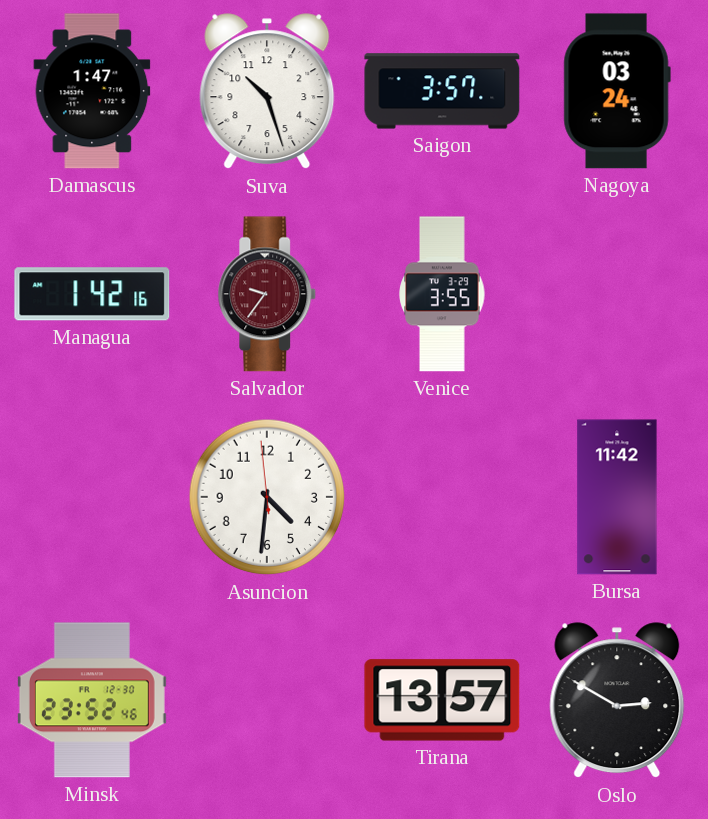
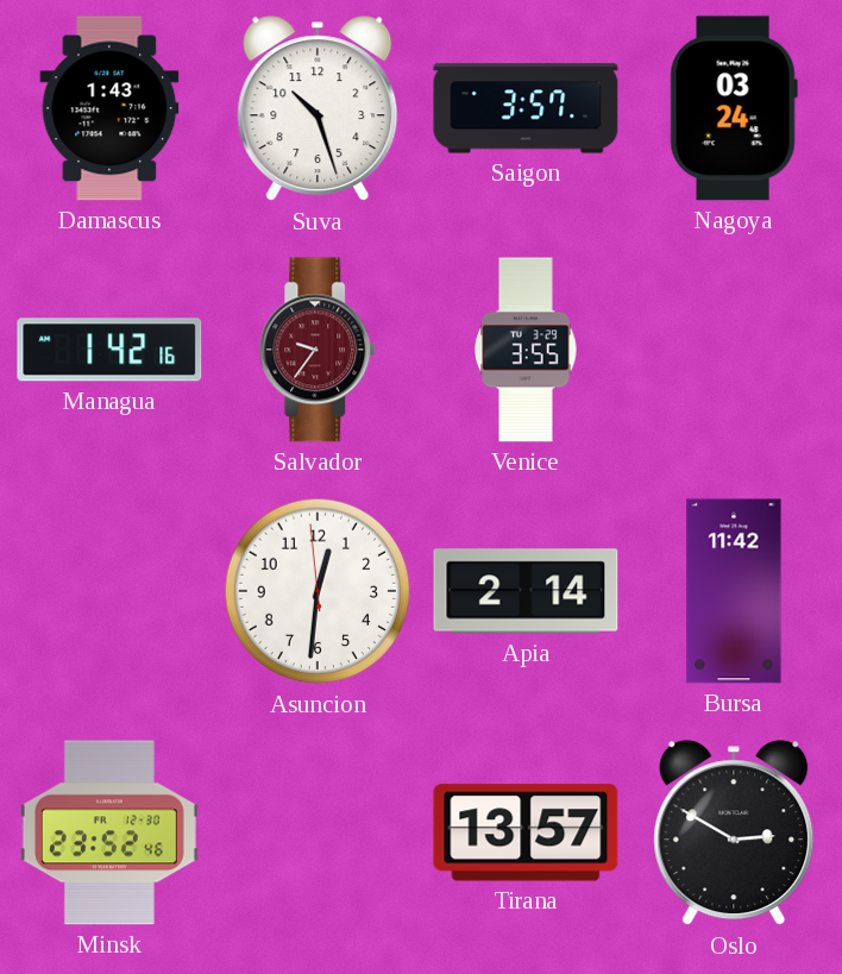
Damascus: 1:47 -> 1:43 (109, 108)
Asuncion: 4:30 -> 12:30 (318, 591)
Apia: none -> 2:14 (526, 591)
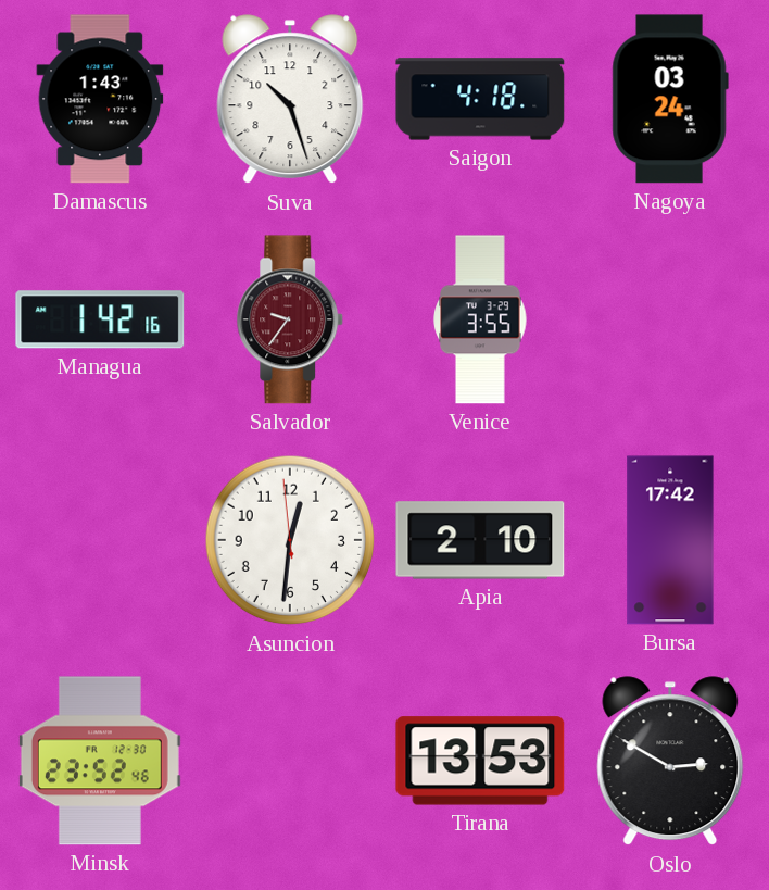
Saigon: 3:57 -> 4:18 (480, 99)
Apia: 2:14 -> 2:10 (480, 540)
Bursa: 11:42 -> 17:42 (670, 540)
Tirana: 13:57 -> 13:53 (480, 761)
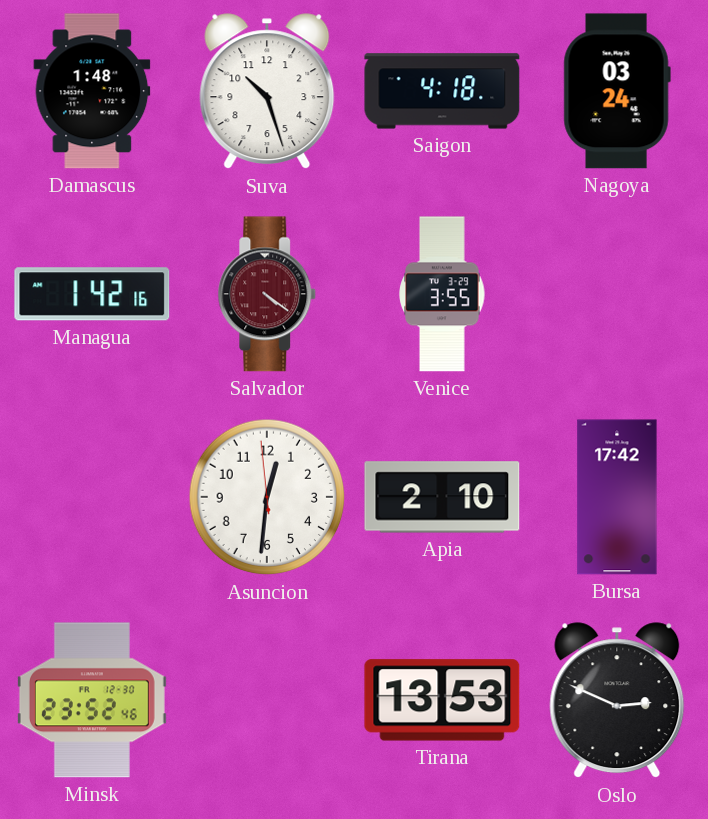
Damascus: 1:43 -> 1:48 (92, 91)
Salvador: 9:36 -> 4:21 (267, 294)
Oslo: 2:50 -> 2:49 (617, 701)
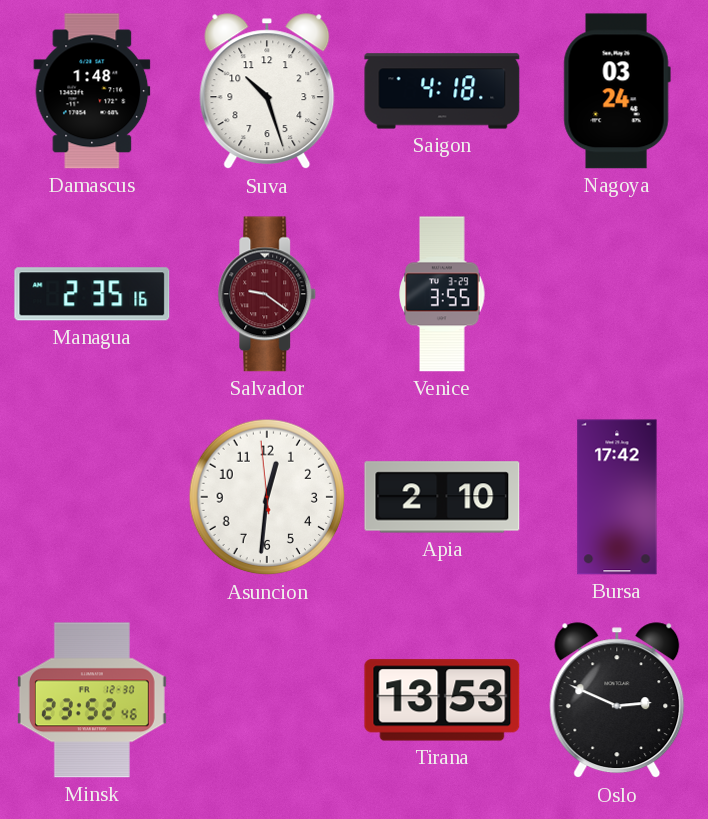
Managua: 1:42 -> 2:35 (92, 294)
Salvador: 4:21 -> 9:21 (267, 294)
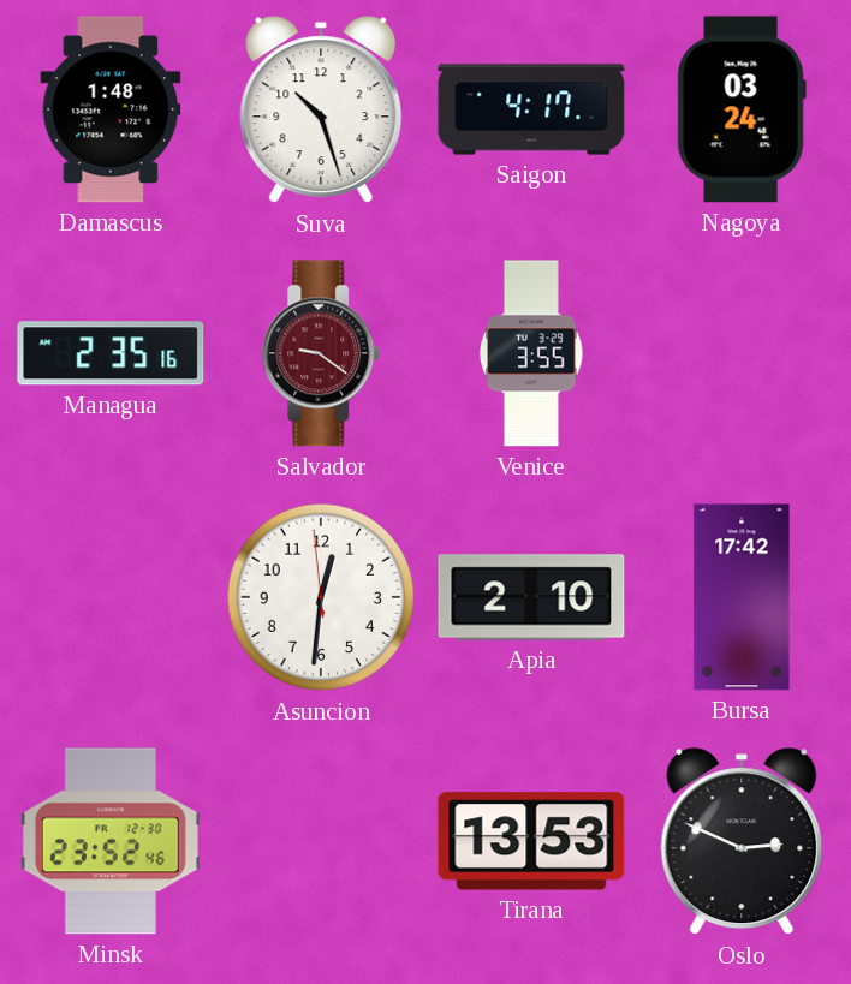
Saigon: 4:18 -> 4:17 (531, 109)
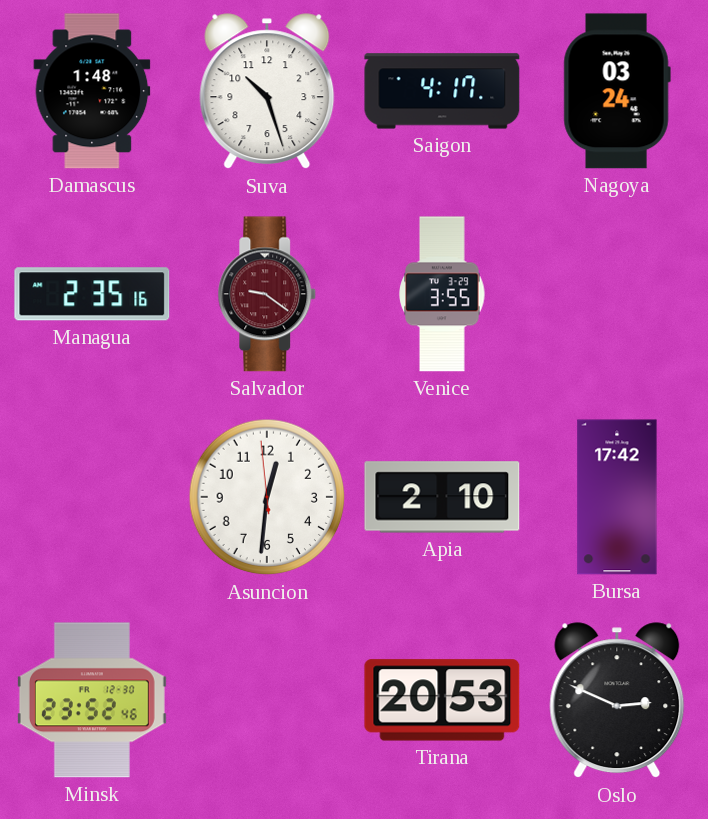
Tirana: 13:53 -> 20:53 (442, 700)
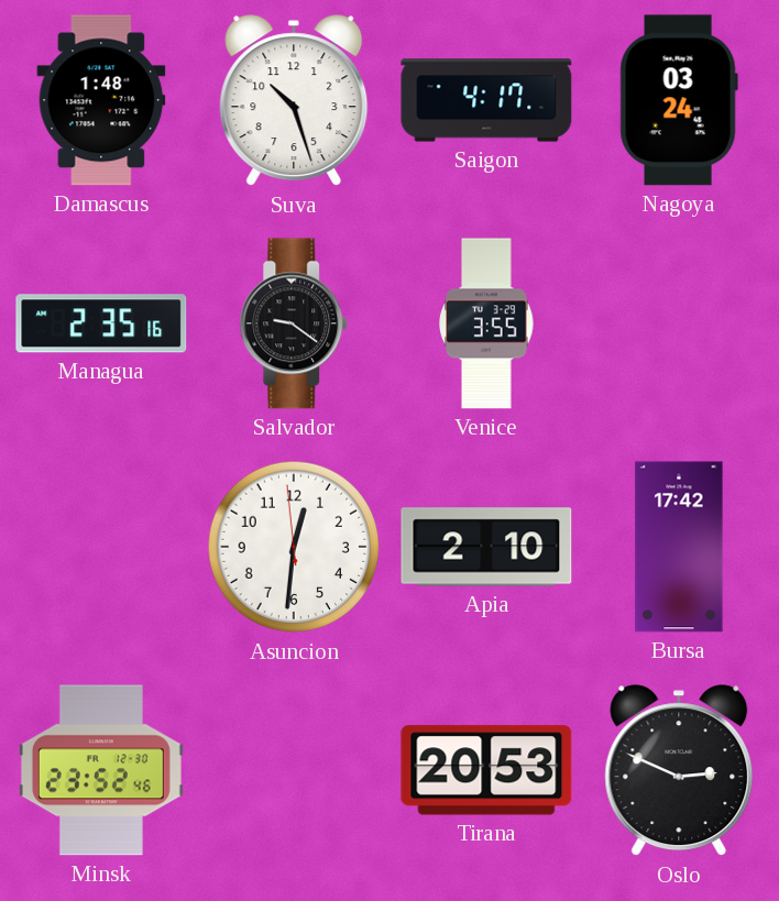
Salvador dial: burgundy -> black (294, 323)
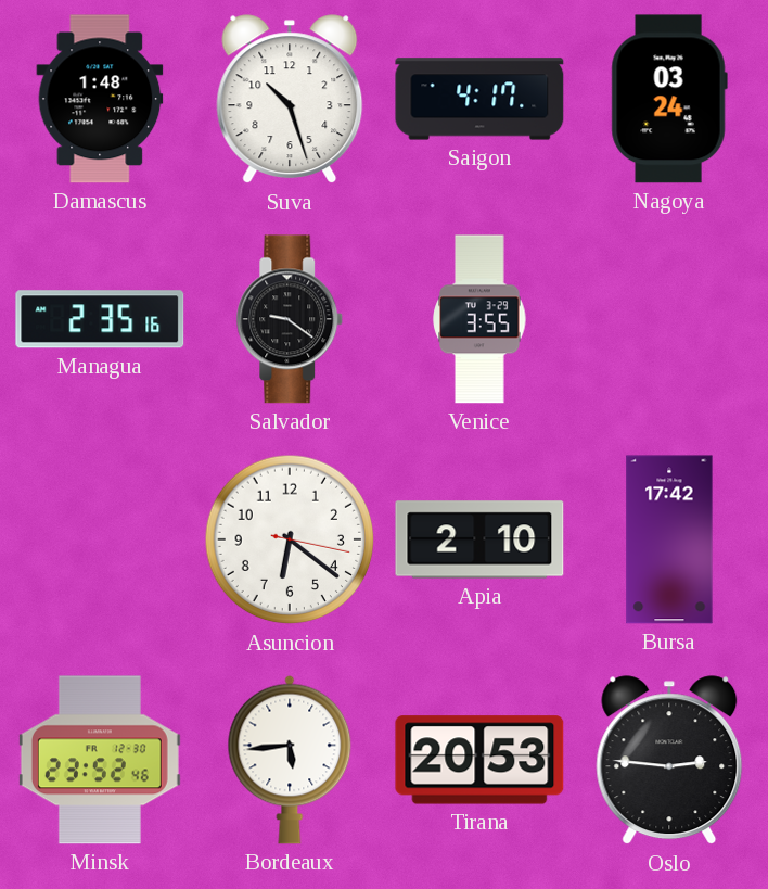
Asuncion: 12:30 -> 6:21 (290, 539)
Bordeaux: none -> 5:44 (290, 760)
Oslo: 2:49 -> 2:46 (669, 761)
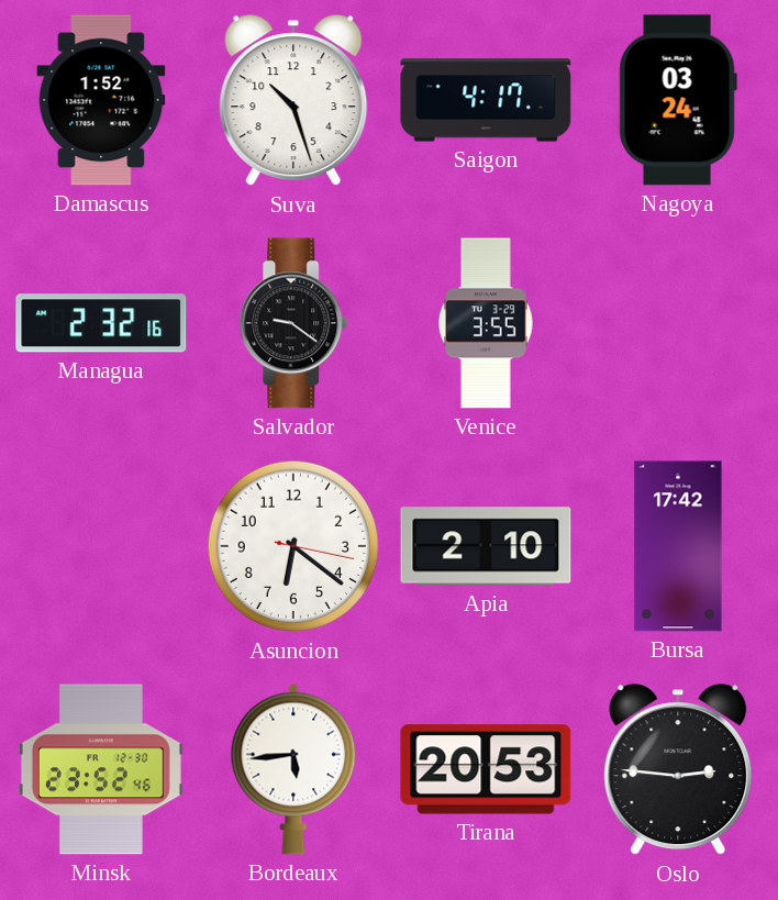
Damascus: 1:48 -> 1:52 (101, 100)
Managua: 2:35 -> 2:32 (101, 323)
